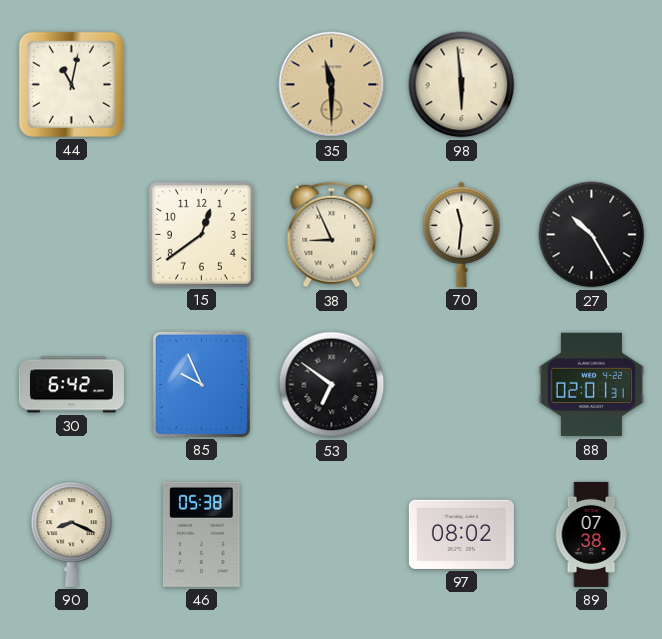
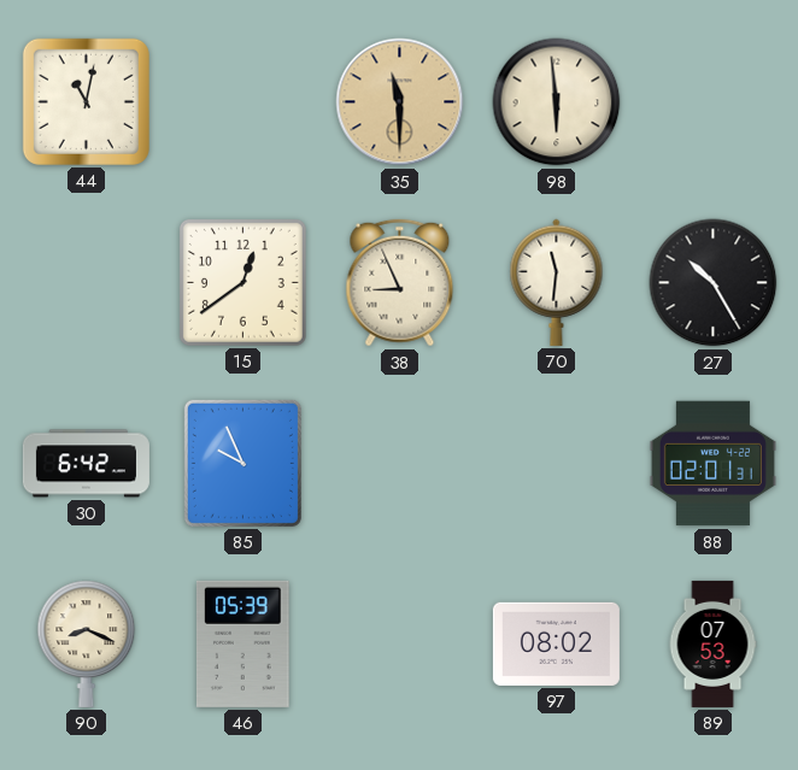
53: 6:51 -> none (332, 385)
46: 05:38 -> 05:39 (242, 643)
89: 07:38 -> 07:53 (712, 643)
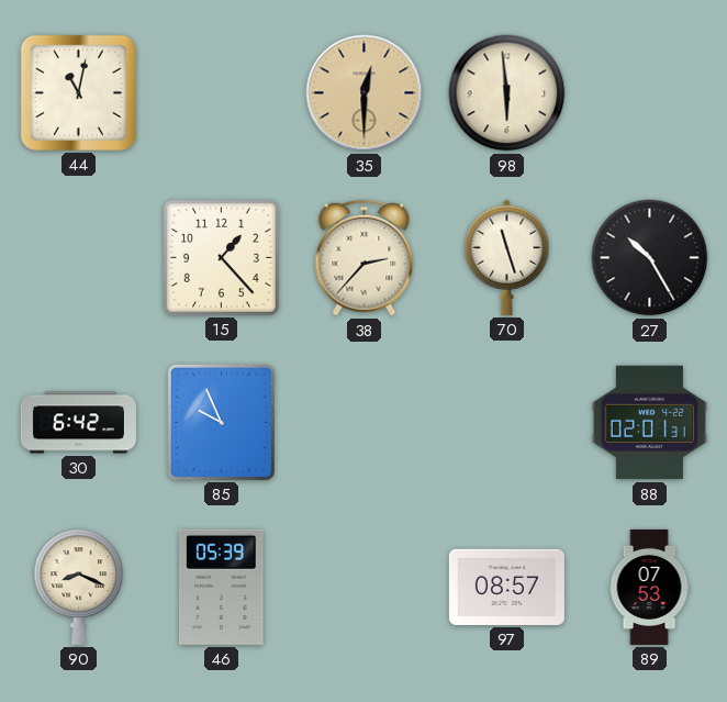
35: 11:30 -> 12:30 (365, 93)
15: 12:39 -> 1:23 (221, 257)
38: 8:56 -> 2:37 (365, 258)
70: 11:31 -> 11:27 (507, 257)
97: 08:02 -> 08:57 (506, 587)
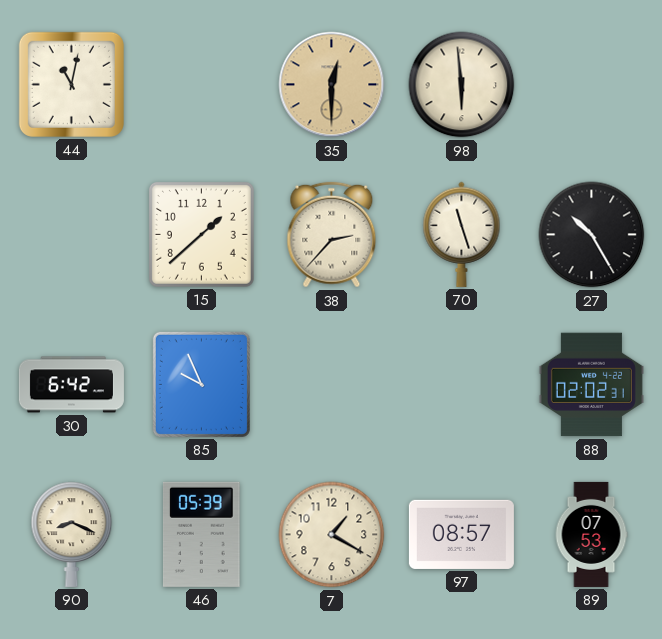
15: 1:23 -> 1:38 (201, 234)
88: 02:01 -> 02:02 (591, 385)
7: none -> 1:20 (332, 535)
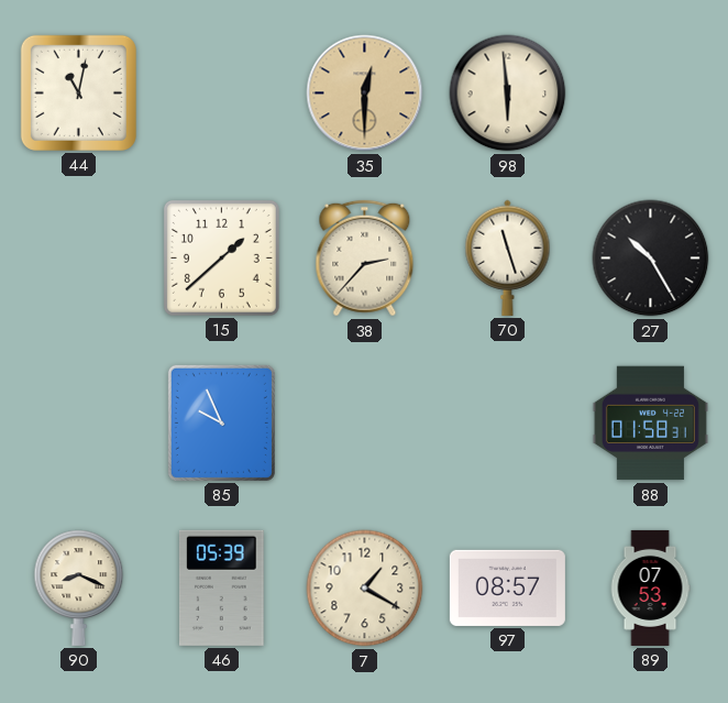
30: 6:42 -> none (71, 385)
88: 02:02 -> 01:58 (650, 424)
